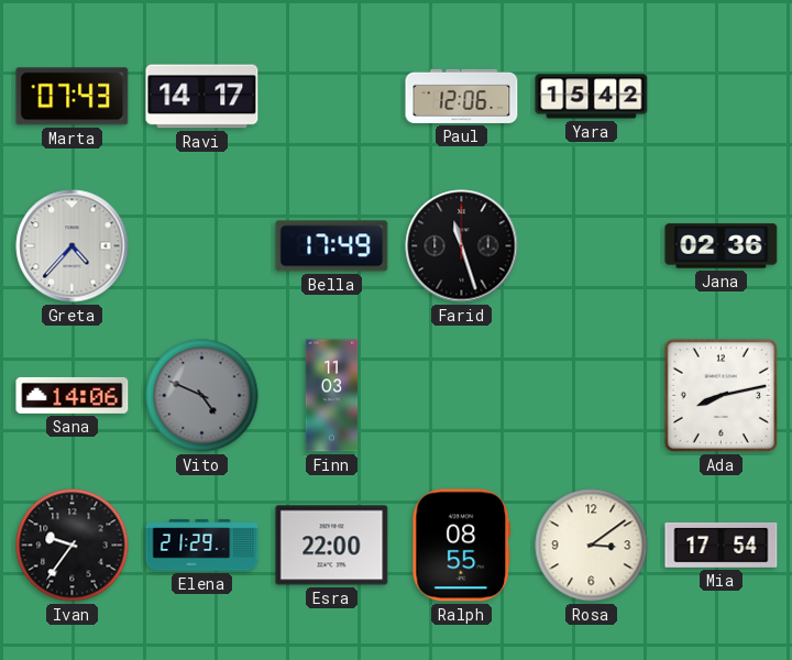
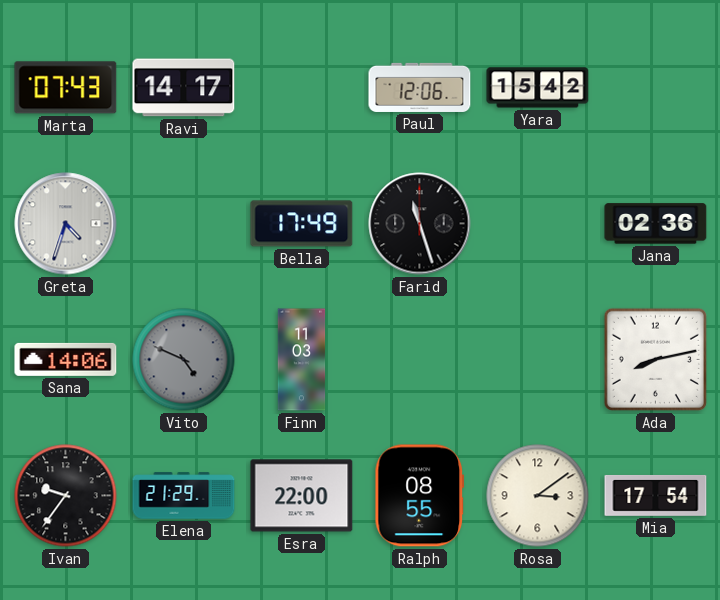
Greta: 4:37 -> 4:33 (66, 224)
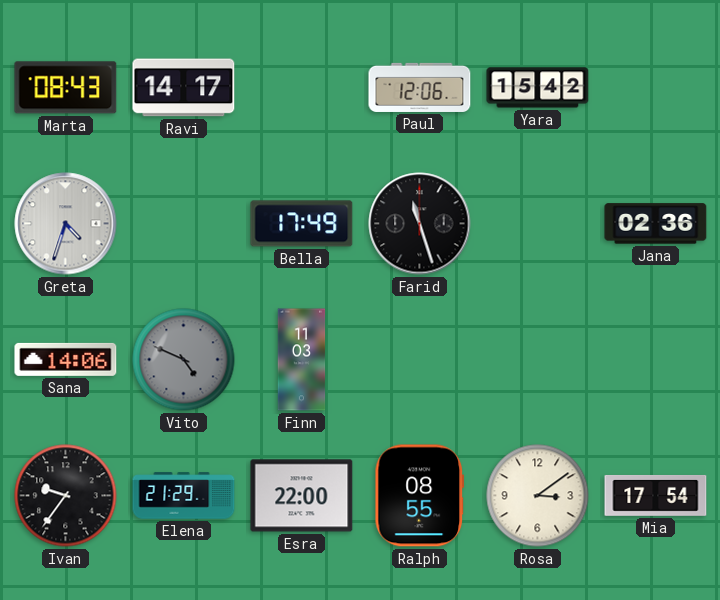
Marta: 07:43 -> 08:43 (66, 88)
Ada: 8:13 -> none (655, 359)
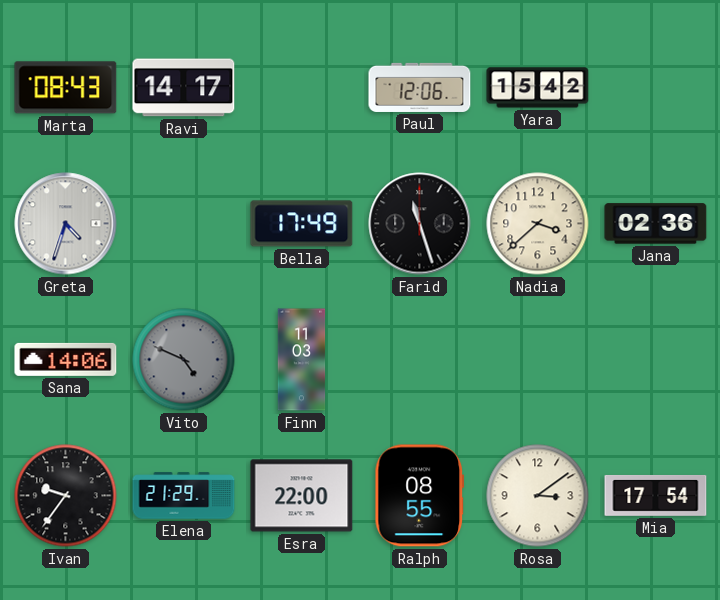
Nadia: none -> 3:38 (538, 224)
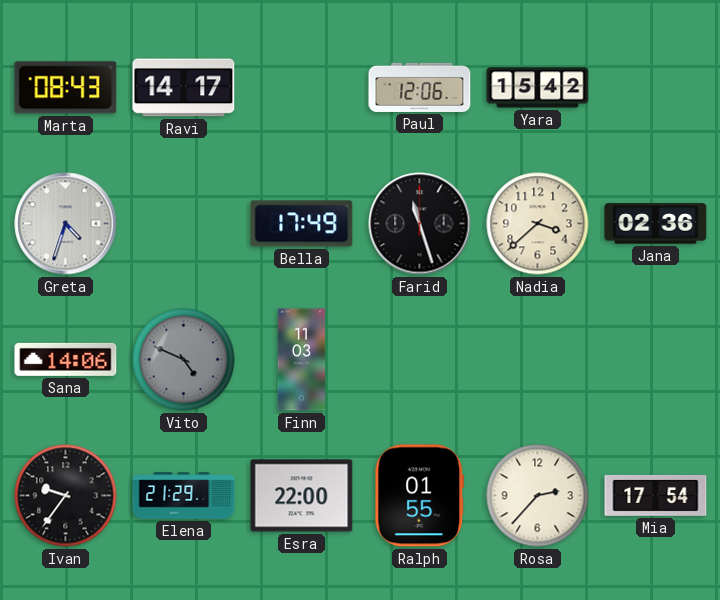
Ralph: 08:55 -> 01:55 (420, 496)
Rosa: 3:09 -> 2:37 (538, 496)
